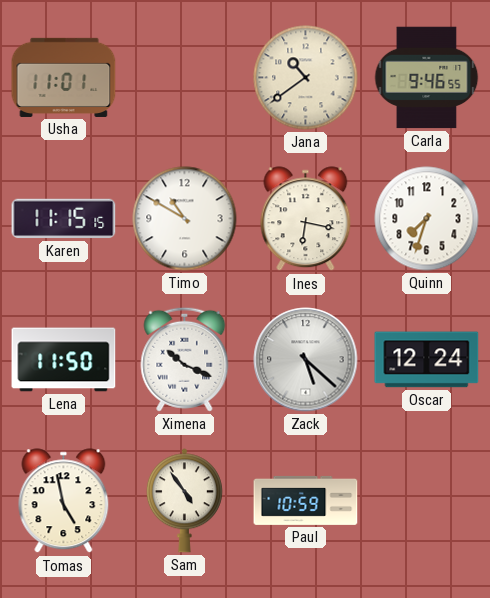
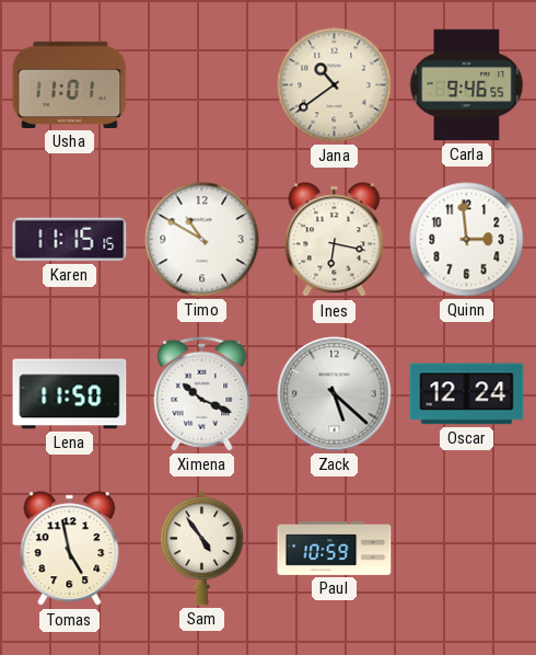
Quinn: 7:33 -> 2:59 (467, 240)
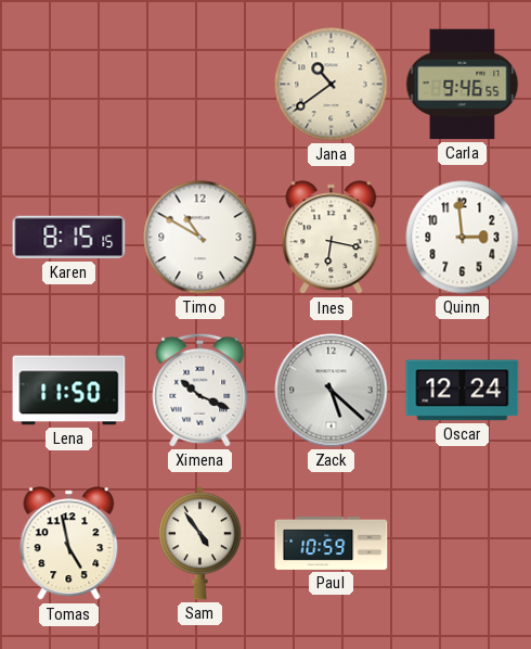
Usha: 11:01 -> none (70, 84)
Karen: 11:15 -> 8:15 (69, 238)
